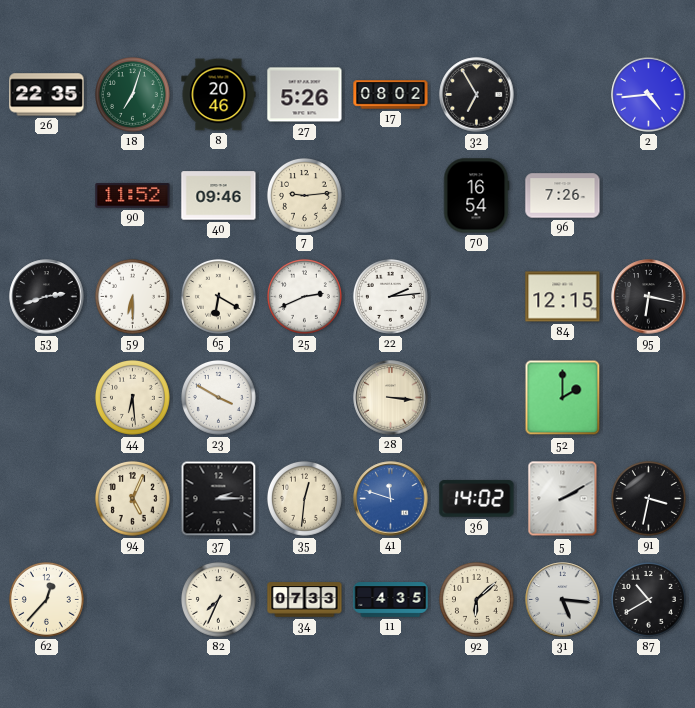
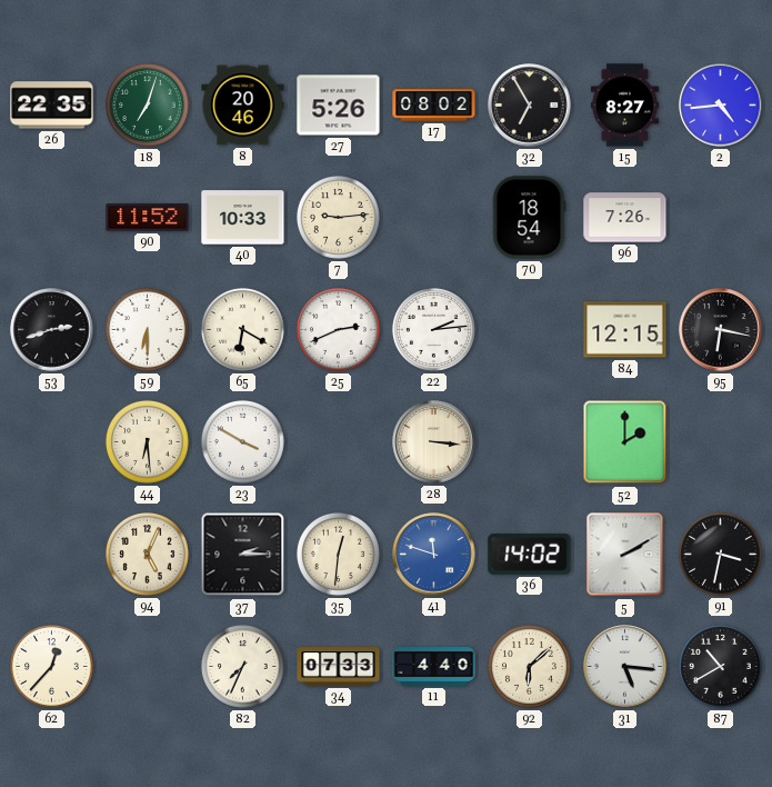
15: none -> 8:27 (624, 106)
40: 09:46 -> 10:33 (243, 218)
70: 16:54 -> 18:54 (529, 218)
11: 4:35 -> 4:40 (434, 667)
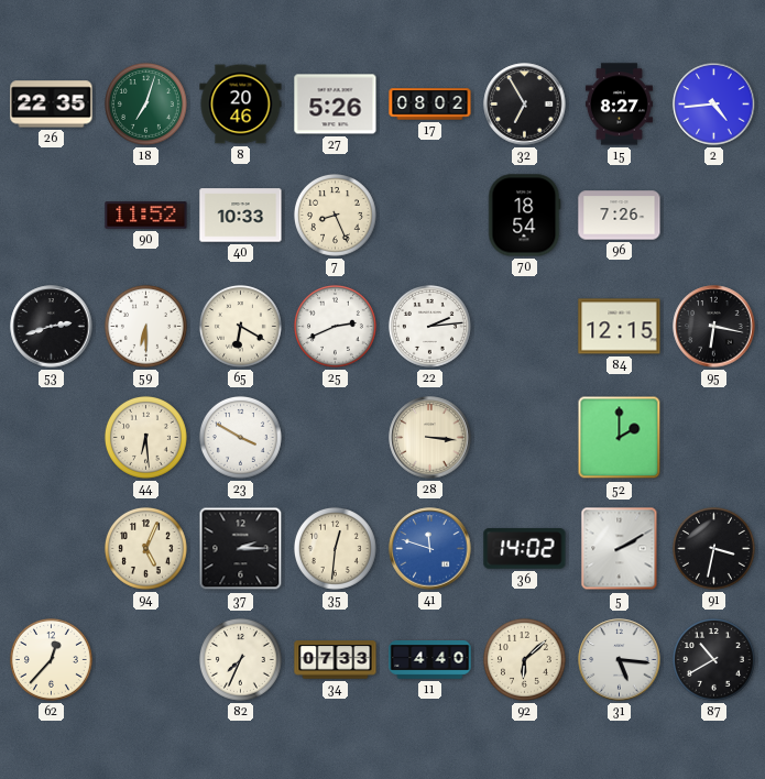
7: 9:14 -> 8:26 (335, 215)
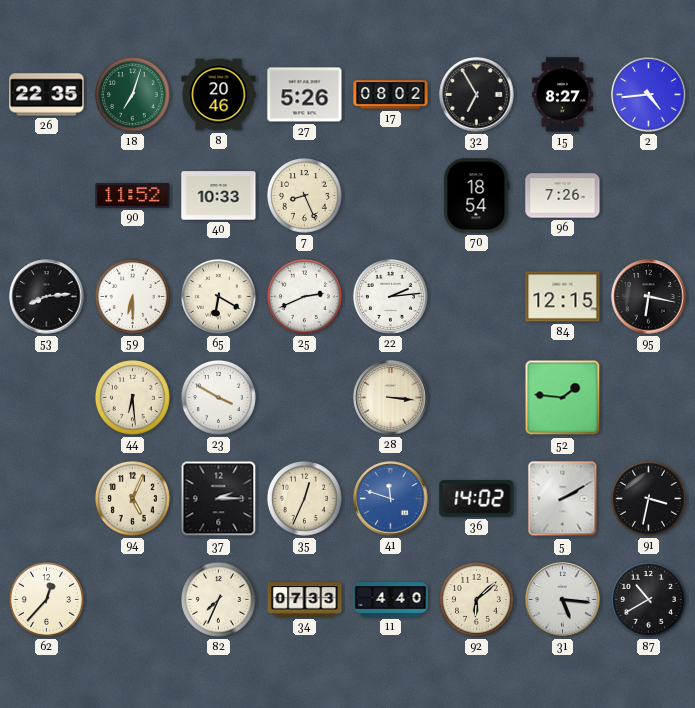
53: 2:42 -> 8:14 (47, 297)
52: 2:00 -> 1:46 (563, 398)
35: 12:31 -> 12:34 (304, 498)
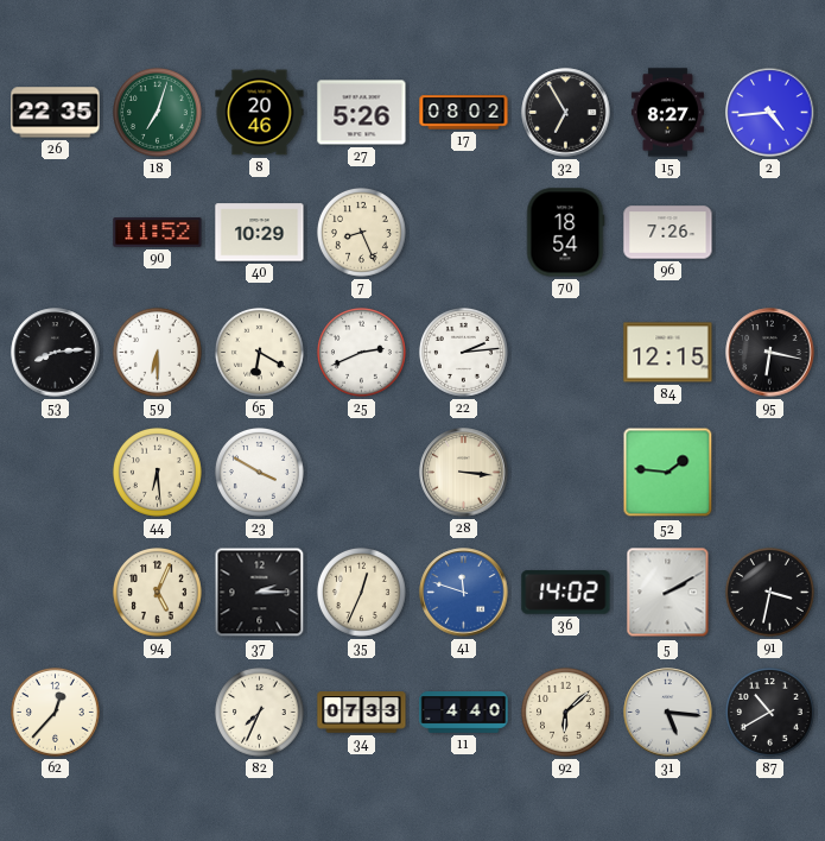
40: 10:33 -> 10:29 (260, 233)
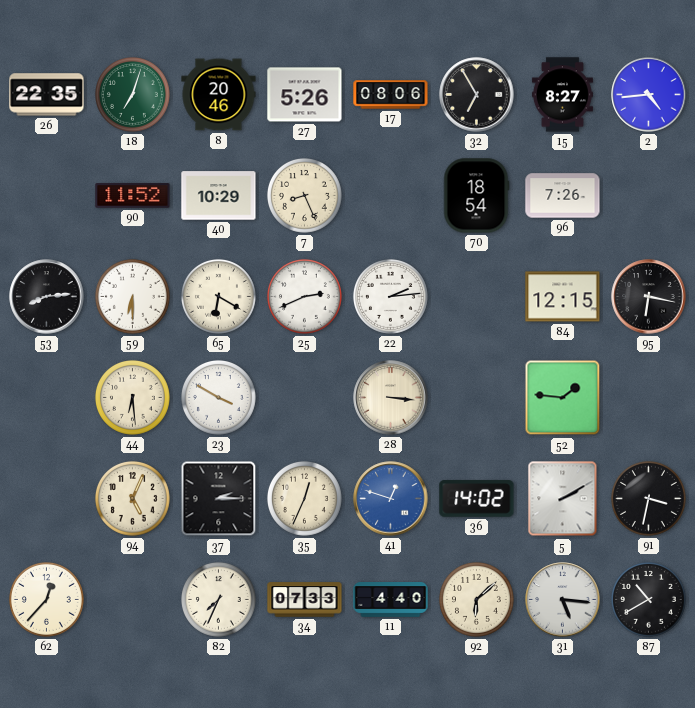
17: 08:02 -> 08:06 (391, 95)
41: 11:48 -> 12:48 (391, 499)
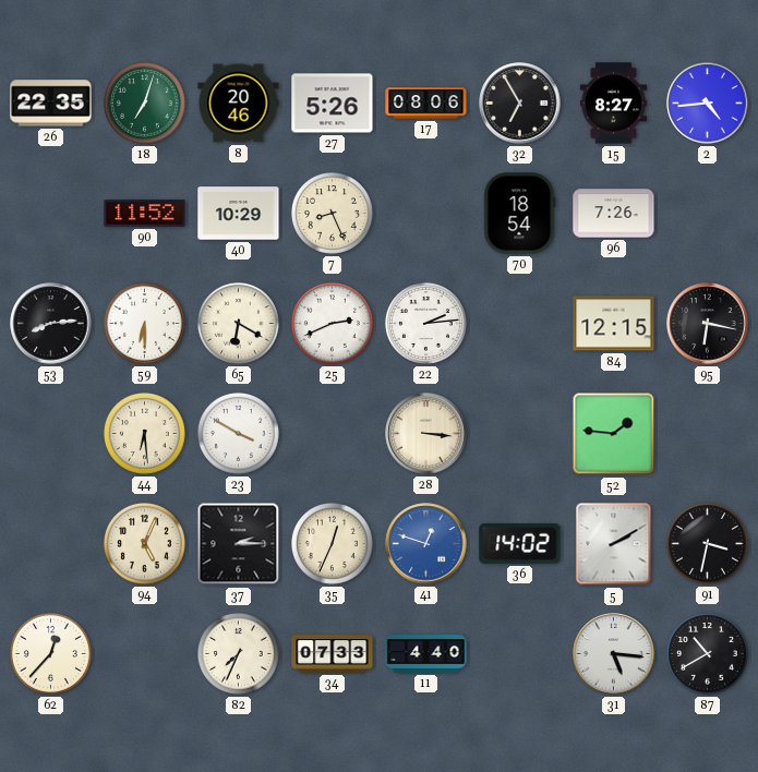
92: 6:08 -> none (476, 599)
